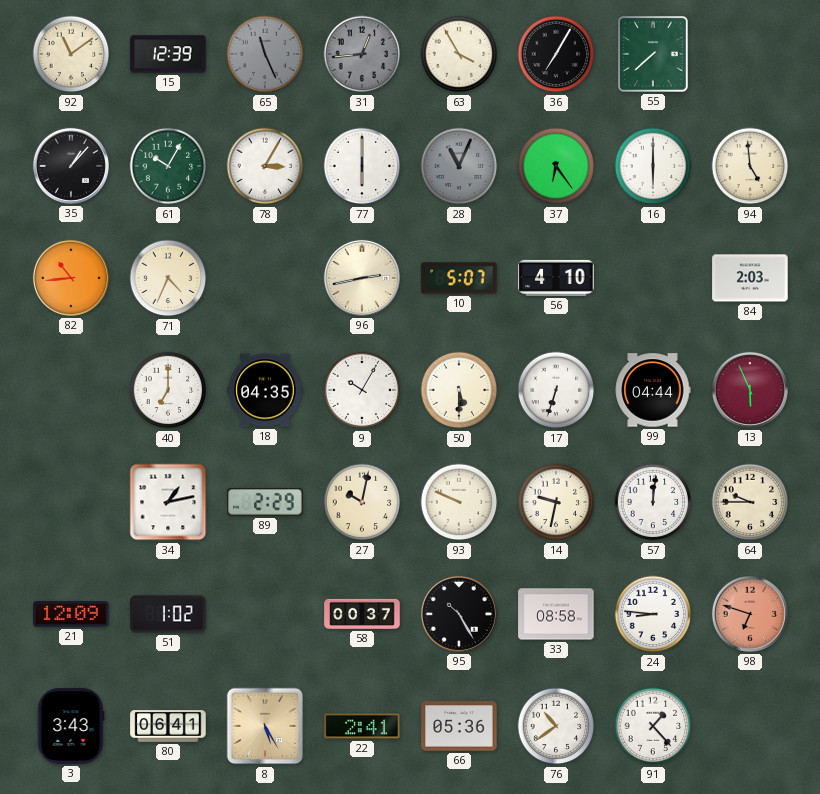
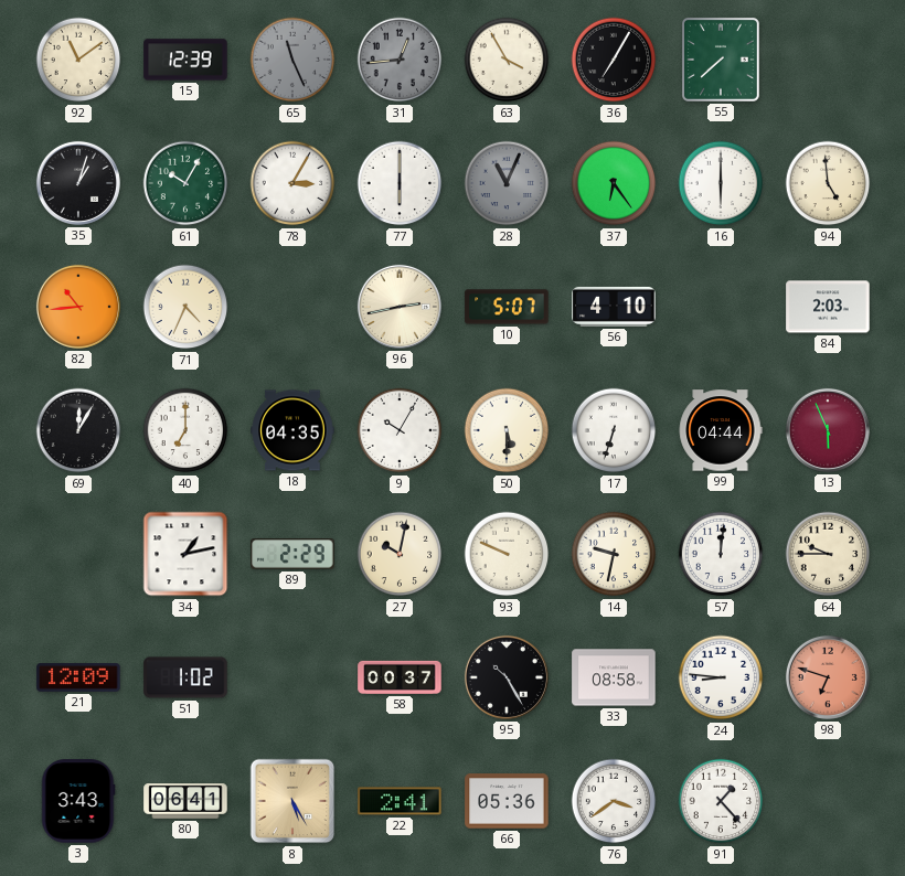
35: 1:07 -> 1:03 (78, 183)
69: none -> 12:05 (78, 430)
76: 10:39 -> 3:39 (614, 801)
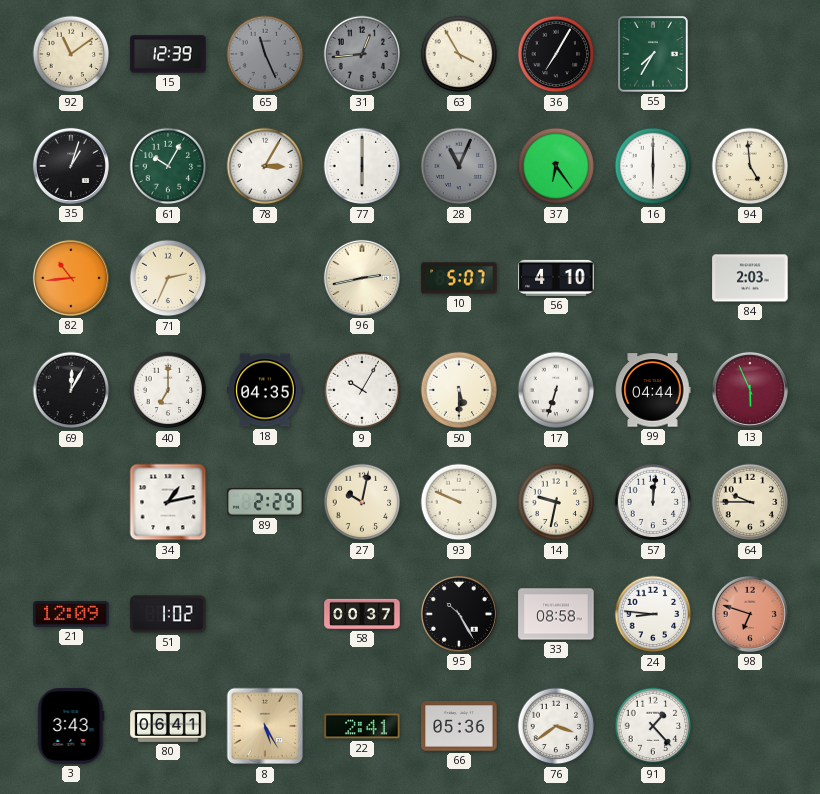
55: 7:38 -> 7:35 (653, 54)
71: 4:34 -> 2:34 (168, 278)
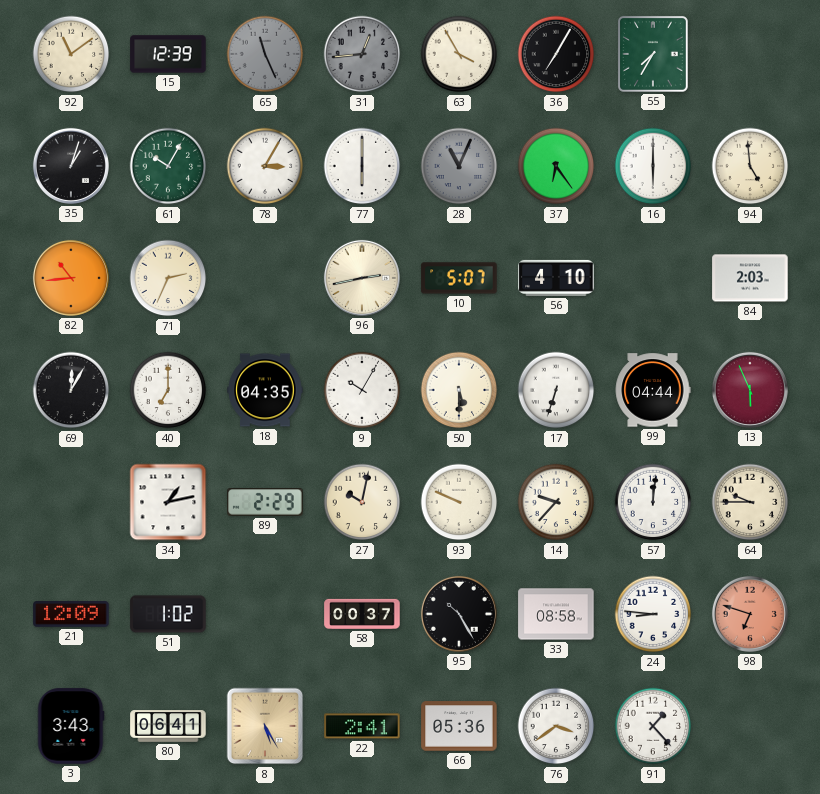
14: 9:32 -> 9:37 (556, 502)
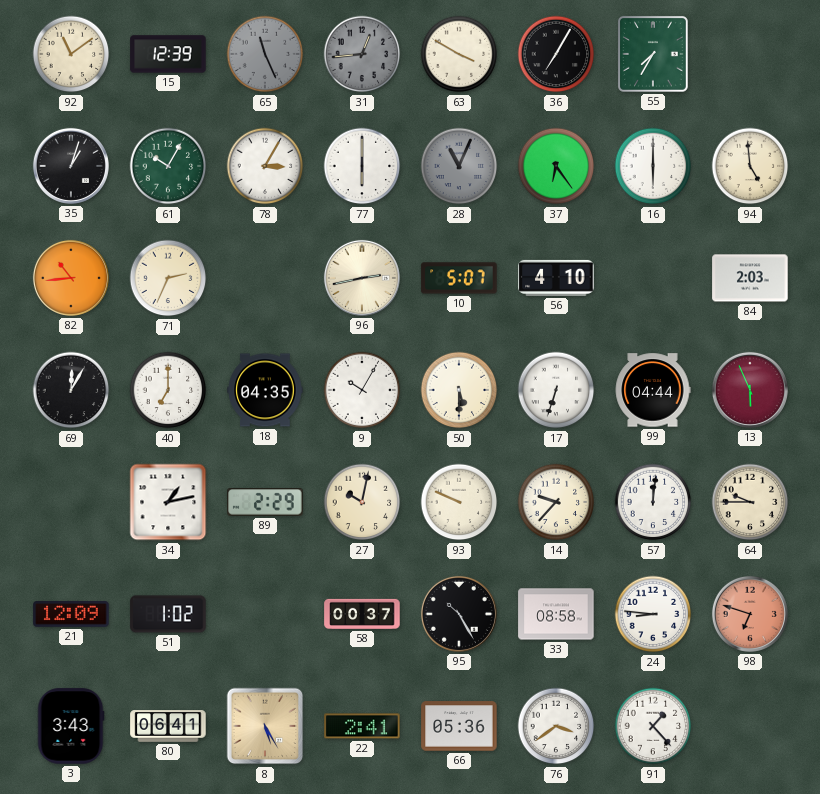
63: 3:55 -> 3:50 (459, 54)
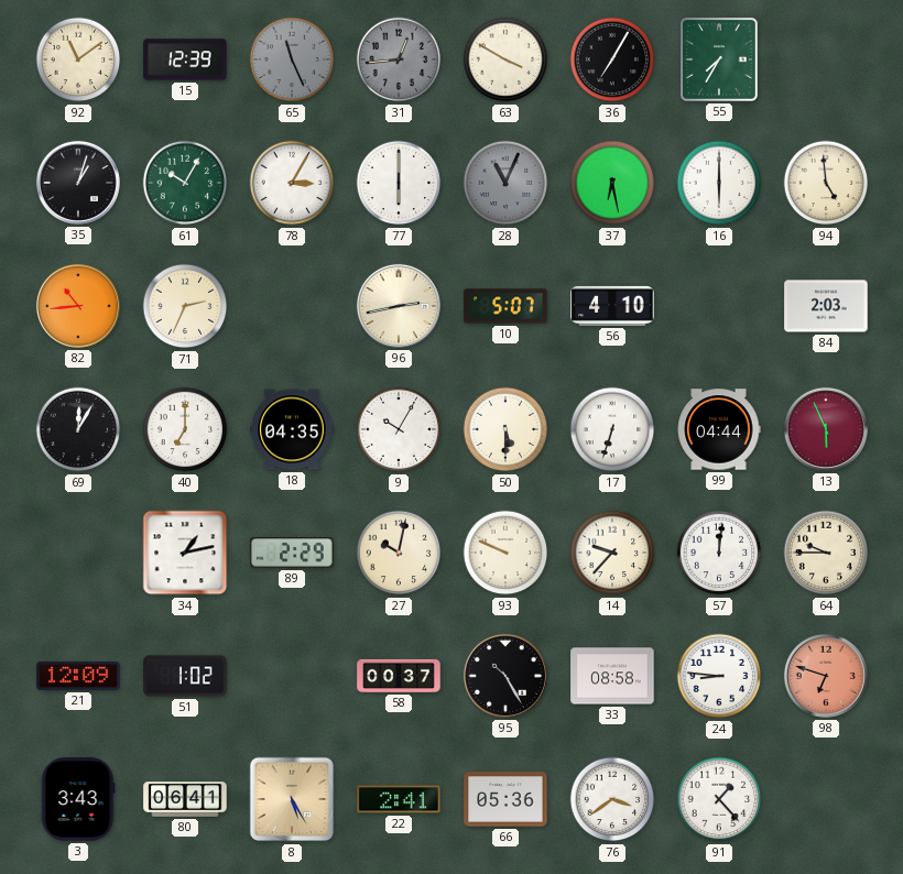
37: 6:24 -> 6:28 (612, 183)
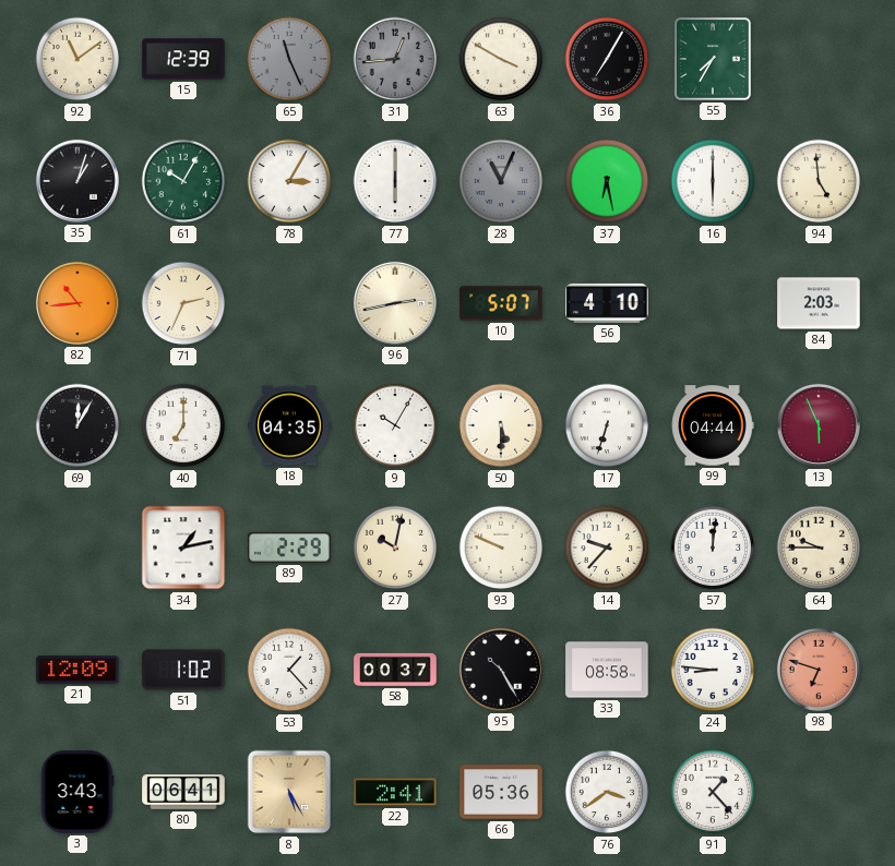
53: none -> 1:23 (289, 670)
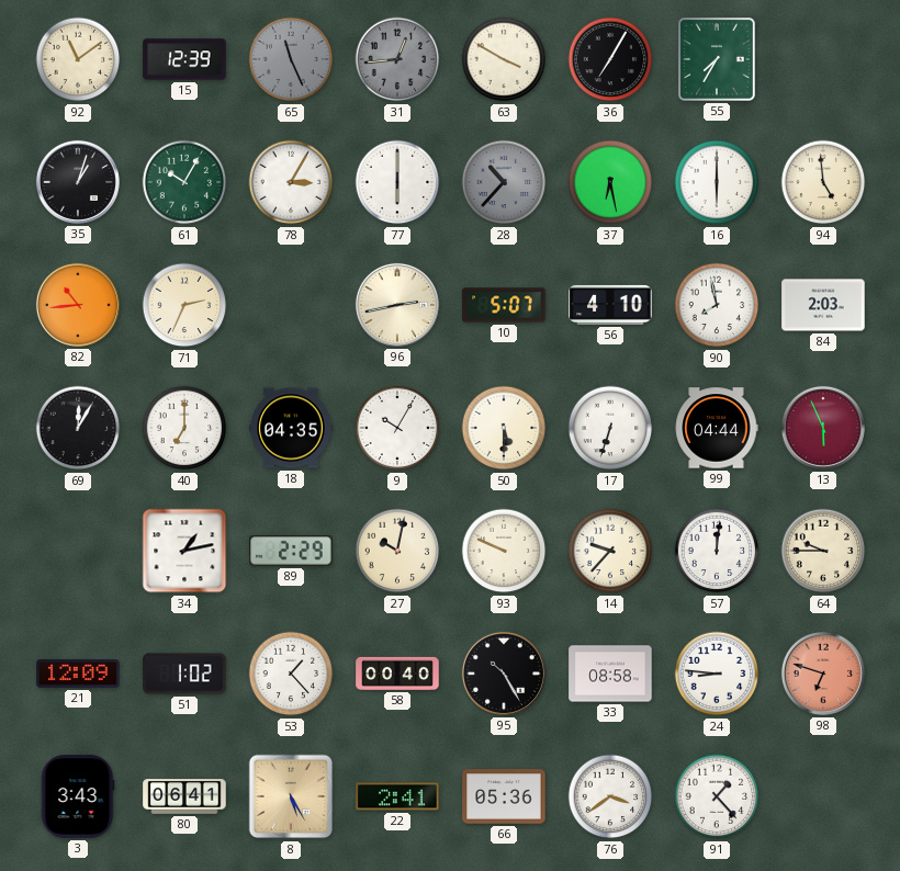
28: 11:04 -> 10:37 (504, 182)
90: none -> 7:58 (717, 305)
58: 00:37 -> 00:40 (397, 674)
